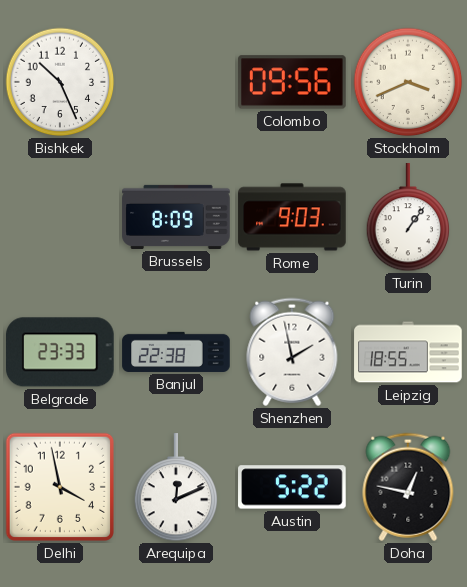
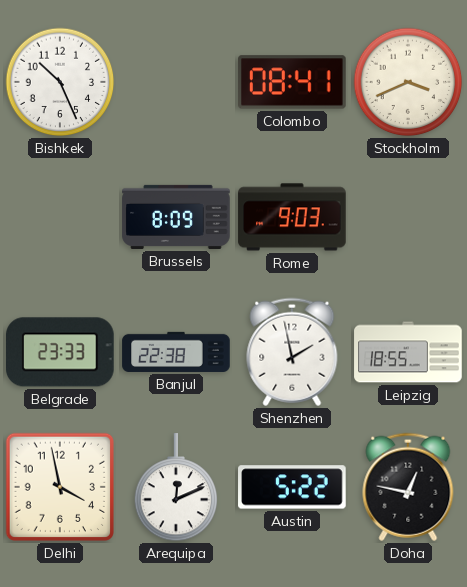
Colombo: 09:56 -> 08:41 (292, 82)
Turin: 1:06 -> none (408, 218)
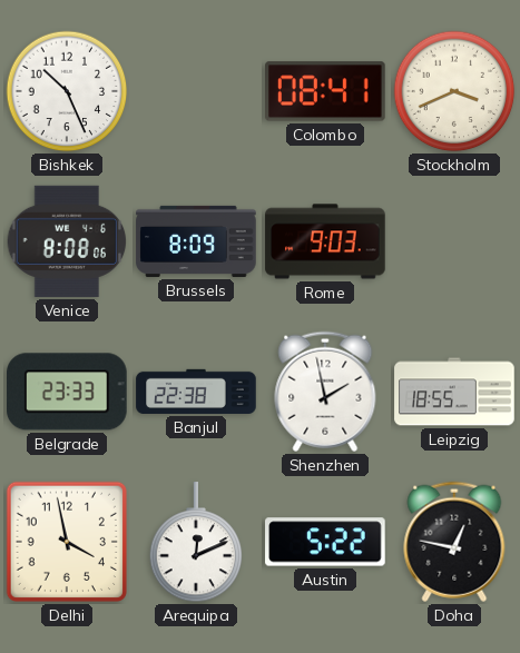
Venice: none -> 8:08 (67, 241)
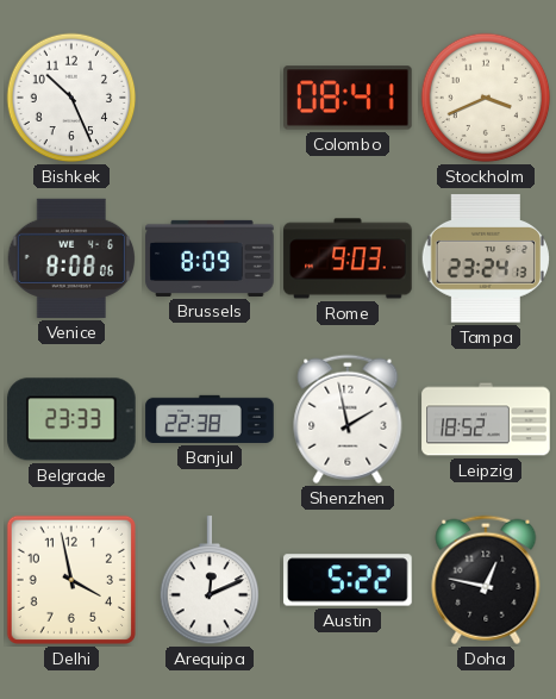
Tampa: none -> 23:24 (485, 258)
Leipzig: 18:55 -> 18:52 (486, 419)
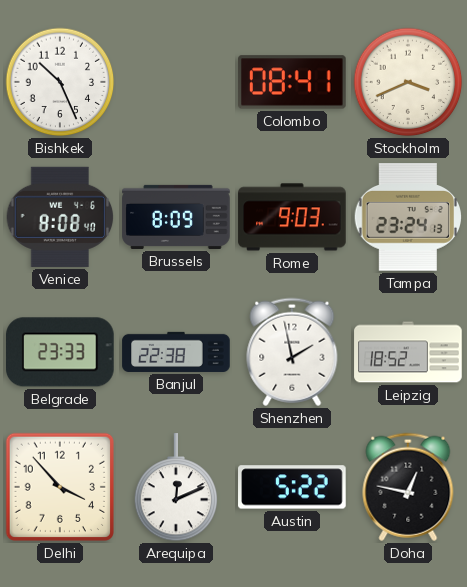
Venice: 8:08:06 -> 8:08:40 (60, 217)
Delhi: 3:58 -> 3:53 (60, 487)
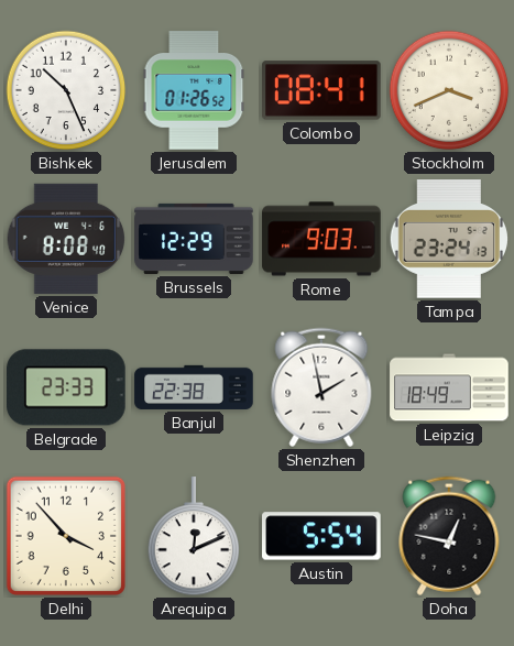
Jerusalem: none -> 01:26 (194, 90)
Brussels: 8:09 -> 12:29 (194, 239)
Leipzig: 18:52 -> 18:49 (449, 387)
Austin: 5:22 -> 5:54 (321, 536)
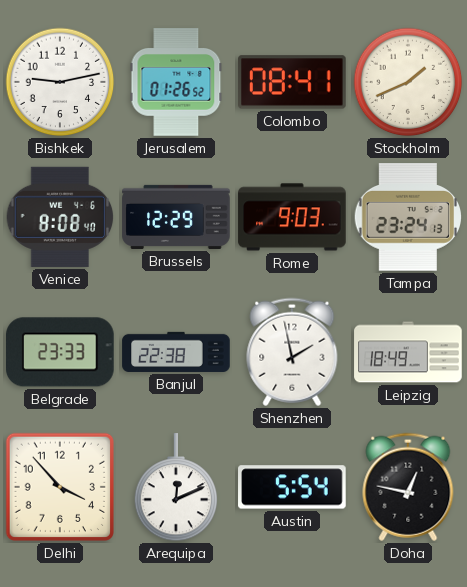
Bishkek: 10:26 -> 9:13 (60, 82)
Stockholm: 3:41 -> 1:41 (408, 82)
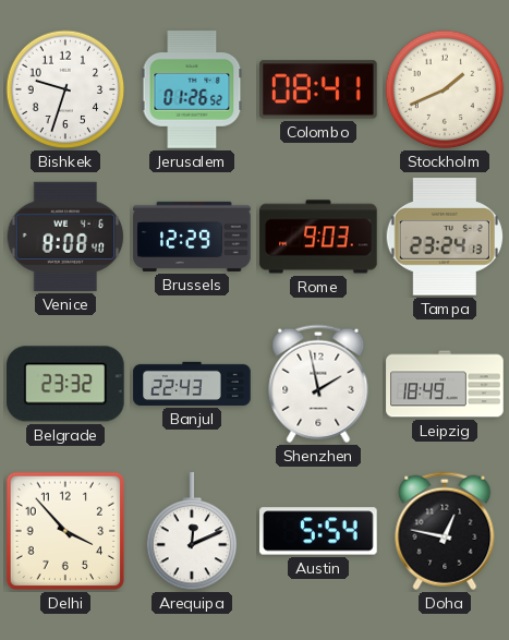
Bishkek: 9:13 -> 9:33 (65, 89)
Belgrade: 23:33 -> 23:32 (66, 384)
Banjul: 22:38 -> 22:43 (192, 384)
